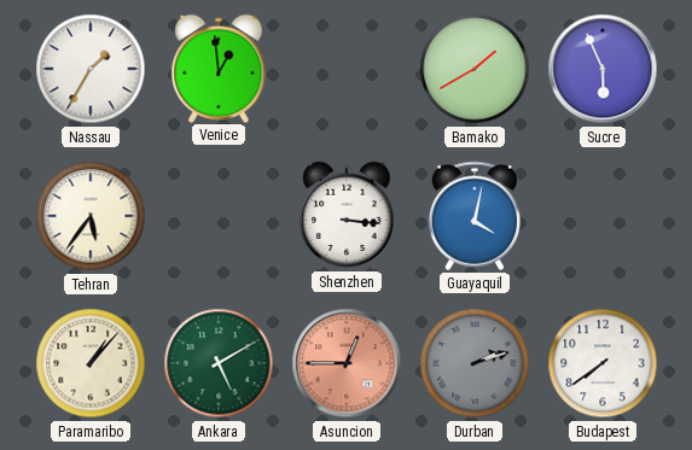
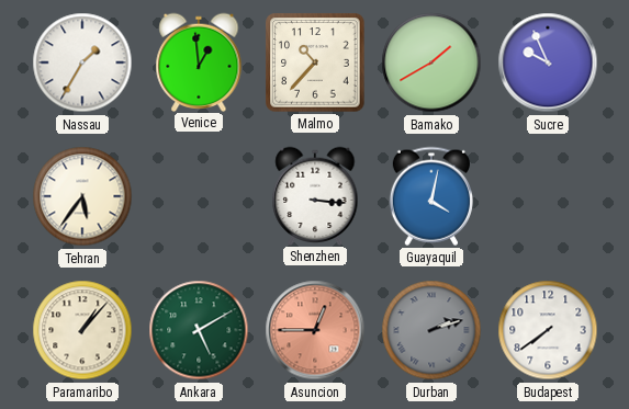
Malmo: none -> 10:37 (315, 63)
Sucre: 5:56 -> 9:56 (548, 63)
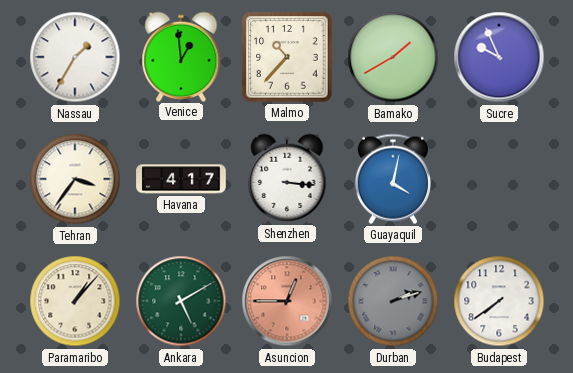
Tehran: 5:36 -> 3:36 (75, 179)
Havana: none -> 4:17 (181, 179)
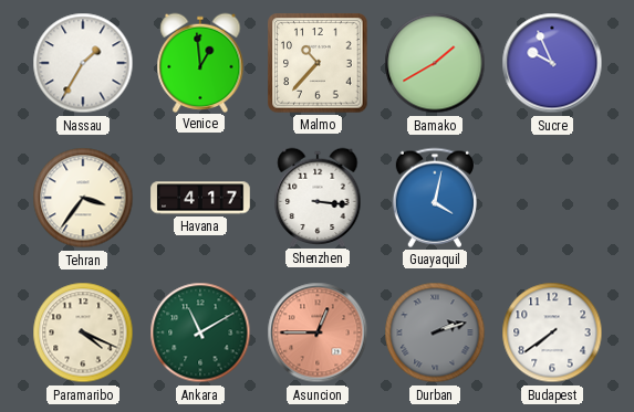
Paramaribo: 1:07 -> 4:19 (83, 332)
Ankara: 5:10 -> 11:10 (200, 332)
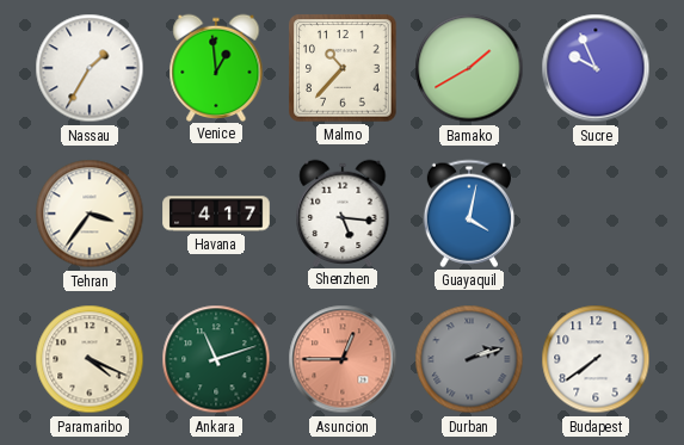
Shenzhen: 3:16 -> 5:16 (343, 212)
Ankara: 11:10 -> 11:12 (216, 359)
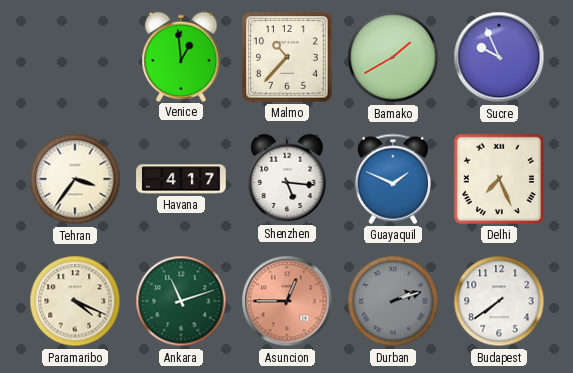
Nassau: 1:35 -> none (90, 68)
Guayaquil: 4:02 -> 1:49 (393, 179)
Delhi: none -> 7:26 (499, 179)
